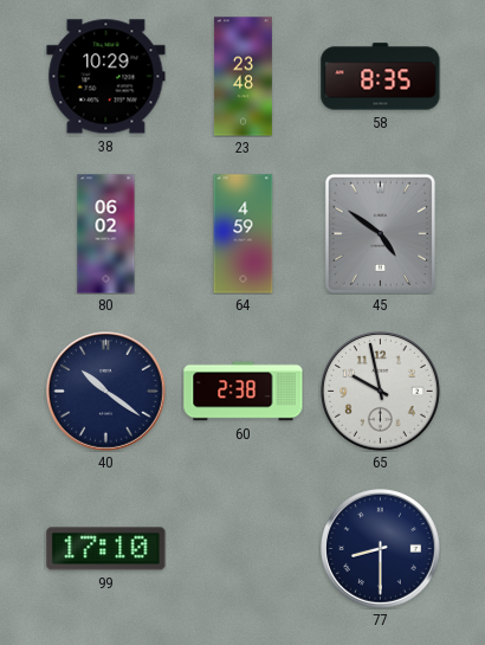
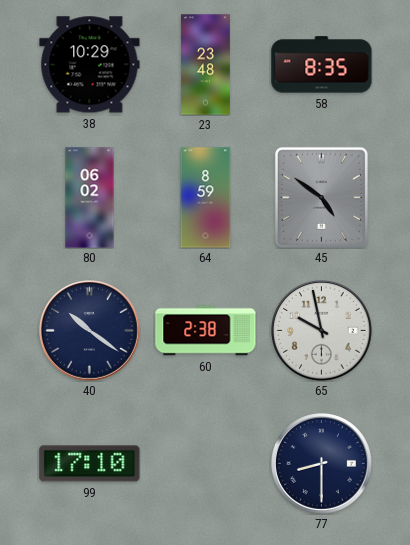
64: 4:59 -> 8:59 (206, 198)
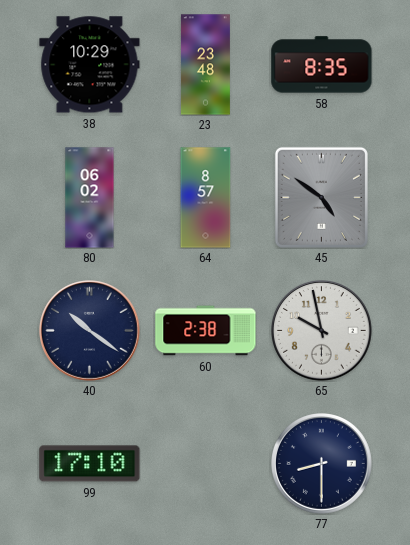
64: 8:59 -> 8:57 (206, 198)
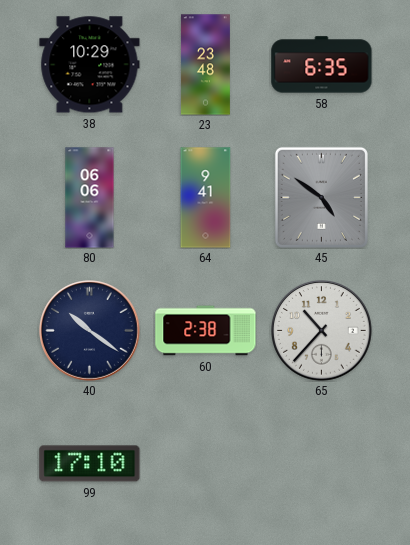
58: 8:35 -> 6:35 (322, 65)
80: 06:02 -> 06:06 (90, 198)
64: 8:57 -> 9:41 (206, 198)
65: 9:58 -> 10:37 (322, 331)
77: 8:30 -> none (322, 464)
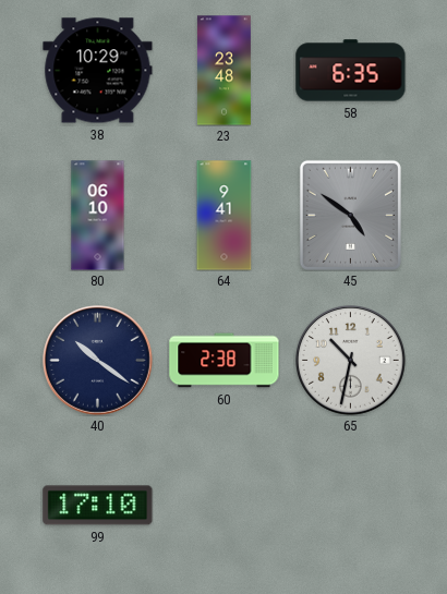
80: 06:06 -> 06:10 (98, 216)
65: 10:37 -> 10:32 (351, 361)
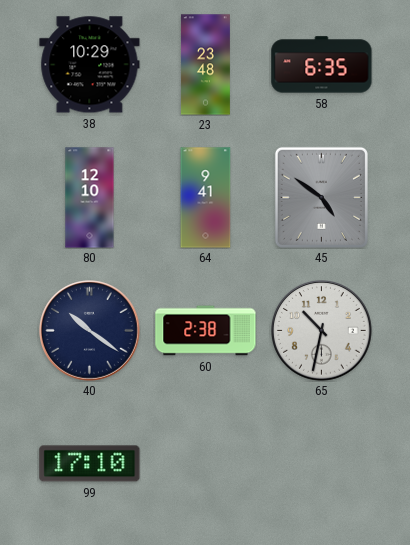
80: 06:10 -> 12:10 (90, 198)
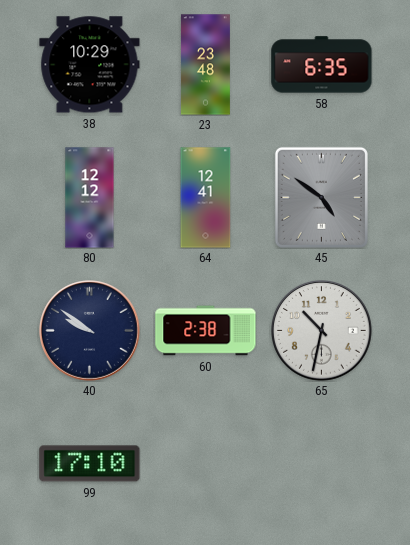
80: 12:10 -> 12:12 (90, 198)
64: 9:41 -> 12:41 (206, 198)
40: 10:21 -> 9:51 (90, 331)
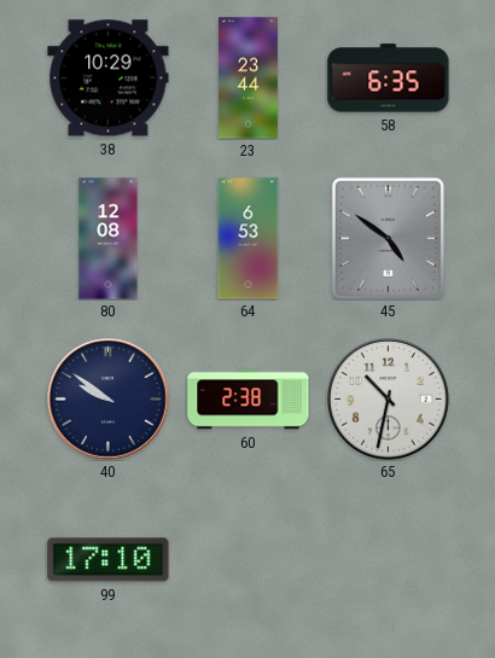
23: 23:48 -> 23:44 (247, 78)
80: 12:12 -> 12:08 (109, 239)
64: 12:41 -> 6:53 (249, 239)
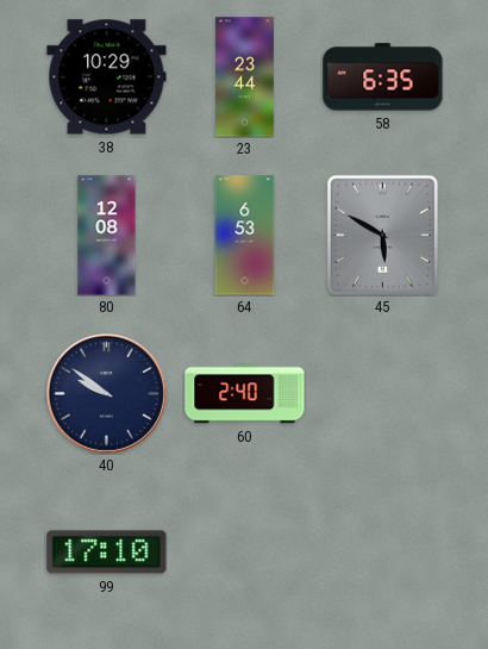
45: 4:51 -> 5:50 (382, 235)
60: 2:38 -> 2:40 (245, 394)
65: 10:32 -> none (389, 400)
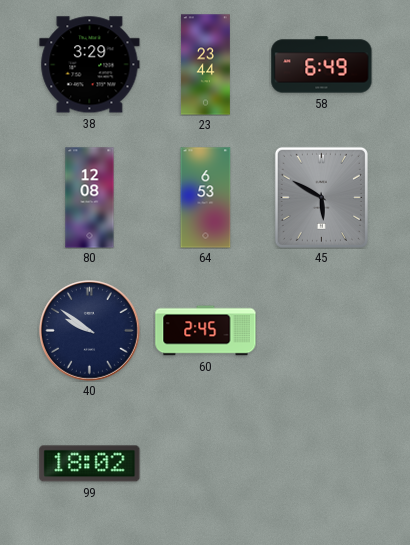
38: 10:29 -> 3:29 (90, 65)
58: 6:35 -> 6:49 (322, 65)
60: 2:40 -> 2:45 (206, 331)
99: 17:10 -> 18:02 (90, 464)
